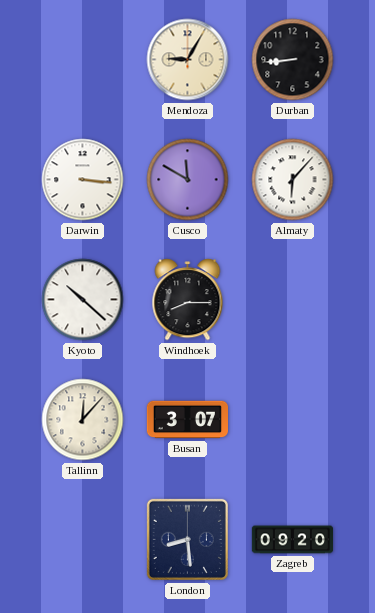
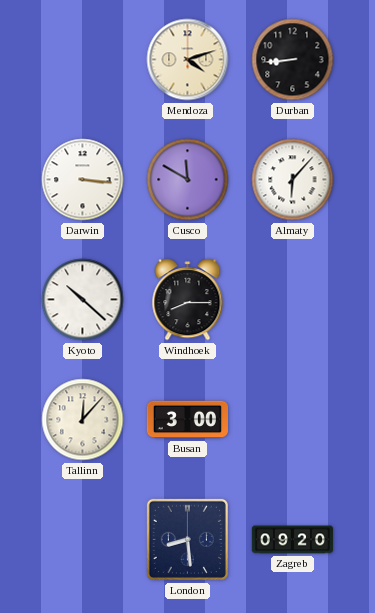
Mendoza: 9:05 -> 4:12 (188, 60)
Busan: 3:07 -> 3:00 (187, 420)
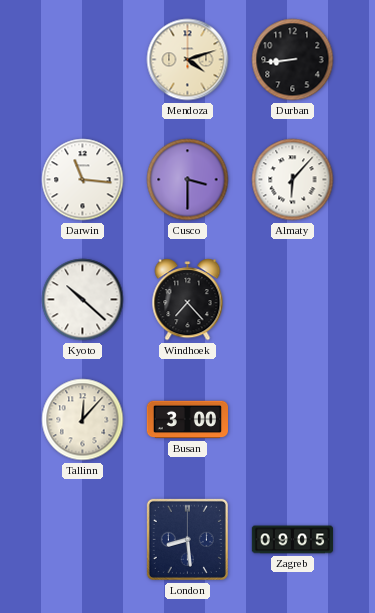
Darwin: 3:16 -> 11:16 (83, 180)
Cusco: 11:50 -> 3:30 (188, 180)
Windhoek: 8:15 -> 7:23 (188, 300)
Zagreb: 09:20 -> 09:05 (293, 540)
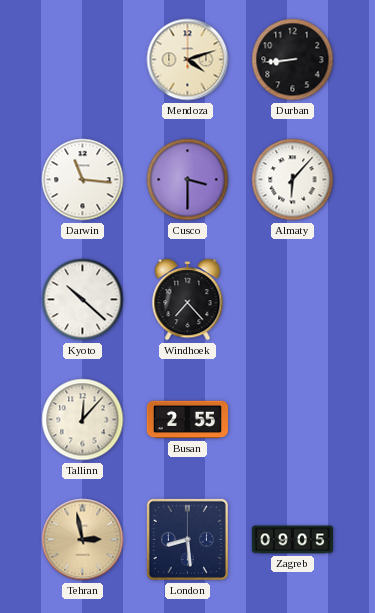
Busan: 3:00 -> 2:55 (187, 420)
Tehran: none -> 2:58 (83, 540)
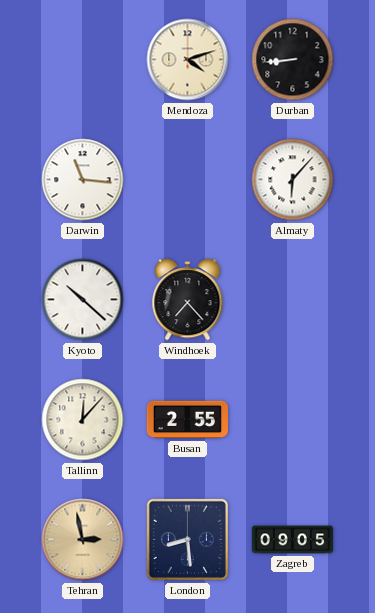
Cusco: 3:30 -> none (188, 180)
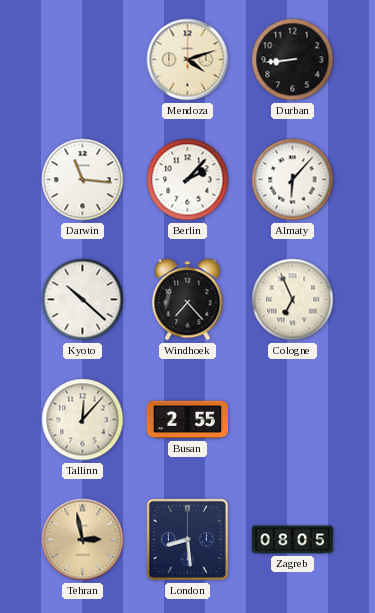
Berlin: none -> 2:07 (188, 180)
Cologne: none -> 6:56 (293, 300)
Zagreb: 09:05 -> 08:05 (293, 540)
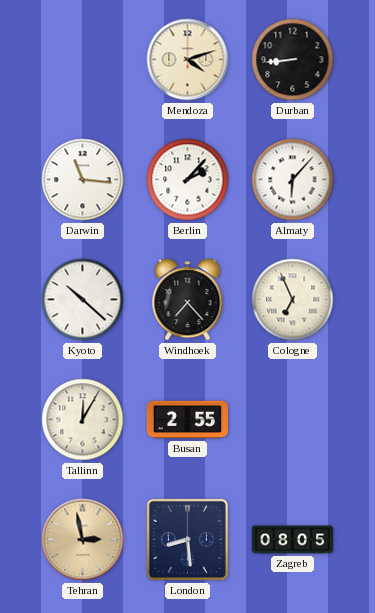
Tallinn: 12:07 -> 12:05 (83, 420)
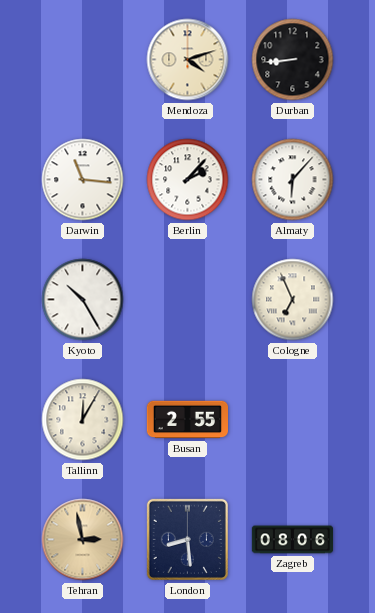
Kyoto: 10:22 -> 10:25 (83, 300)
Windhoek: 7:23 -> none (188, 300)
Zagreb: 08:05 -> 08:06 (293, 540)
